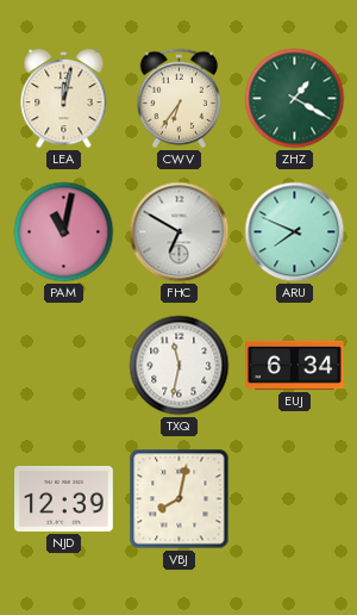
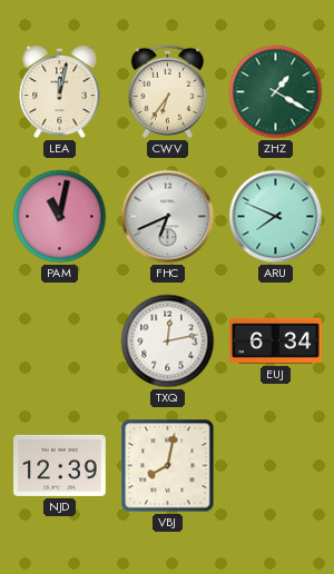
FHC: 6:50 -> 6:41 (168, 217)
TXQ: 11:32 -> 12:13 (168, 342)
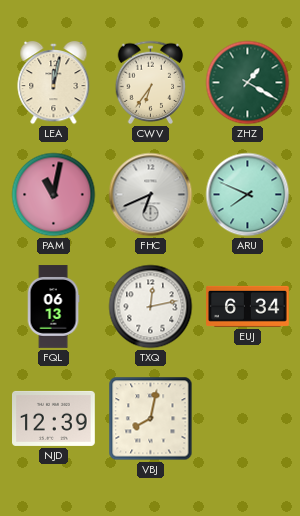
FQL: none -> 06:13 (53, 307)
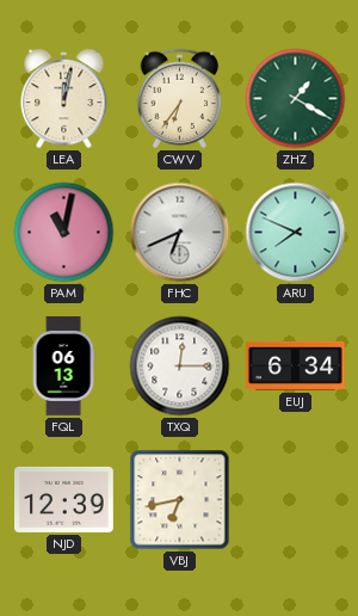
TXQ: 12:13 -> 12:15 (180, 366)
VBJ: 8:02 -> 6:43 (180, 500)
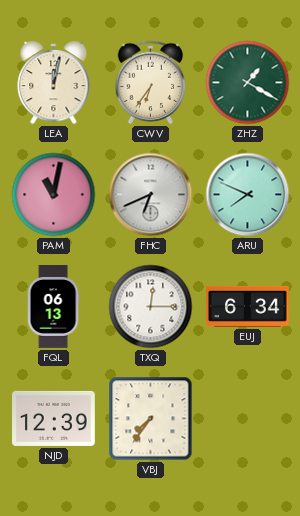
VBJ: 6:43 -> 7:36 (151, 419)
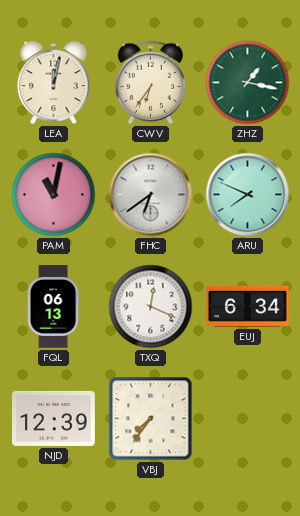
ZHZ: 1:20 -> 1:17 (248, 83)
FHC: 6:41 -> 6:39 (151, 195)
TXQ: 12:15 -> 12:19 (151, 307)
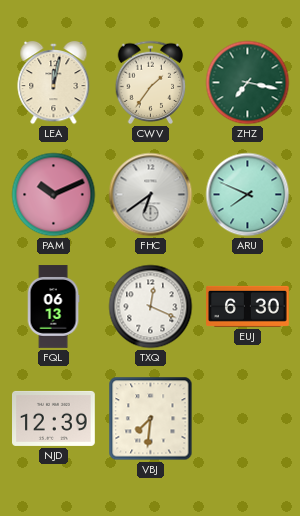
CWV: 6:36 -> 1:36 (151, 83)
ZHZ: 1:17 -> 7:17 (248, 83)
PAM: 11:02 -> 10:11 (54, 195)
EUJ: 6:34 -> 6:30 (248, 306)
VBJ: 7:36 -> 7:31 (151, 419)
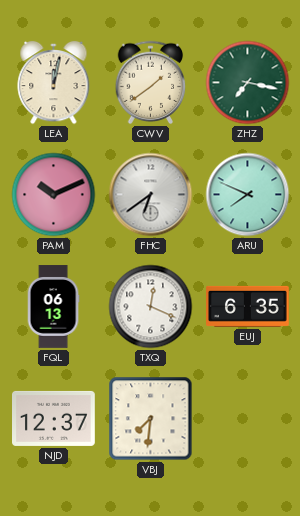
CWV: 1:36 -> 1:39 (151, 83)
EUJ: 6:30 -> 6:35 (248, 306)
NJD: 12:39 -> 12:37 (54, 418)
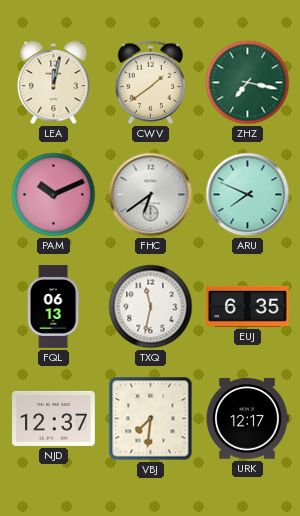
TXQ: 12:19 -> 11:32 (151, 307)
URK: none -> 12:17 (247, 419)
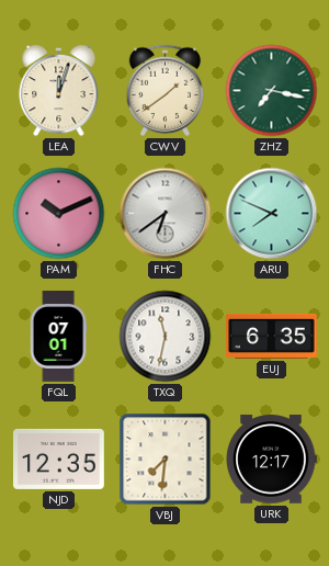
LEA: 12:02 -> 12:03 (59, 91)
FQL: 06:13 -> 07:01 (58, 337)
NJD: 12:37 -> 12:35 (59, 459)
